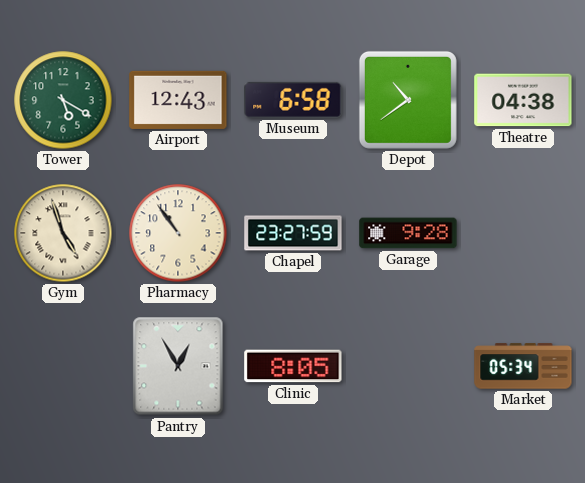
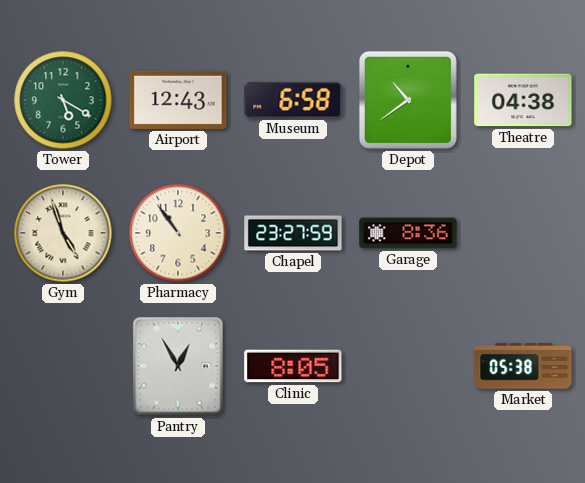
Garage: 9:28 -> 8:36 (408, 233)
Market: 05:34 -> 05:38 (523, 366)
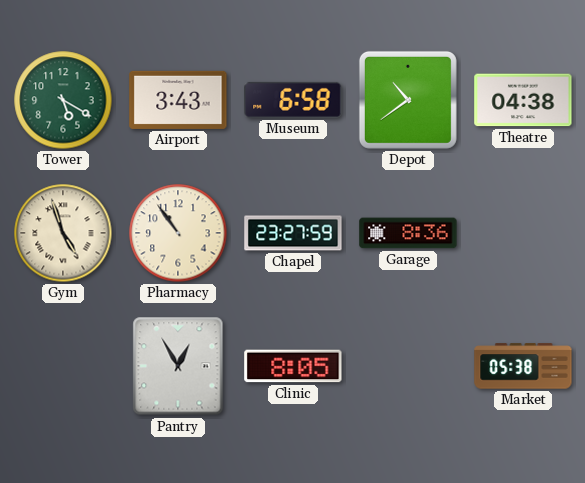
Airport: 12:43 -> 3:43 (178, 100)
